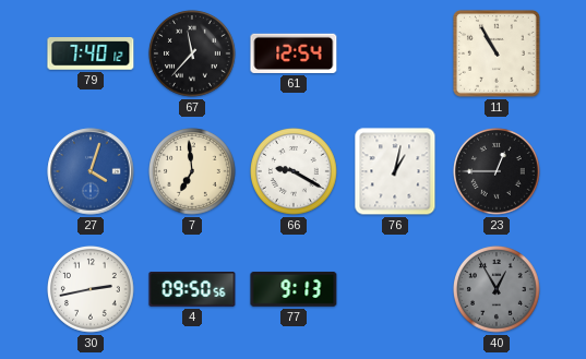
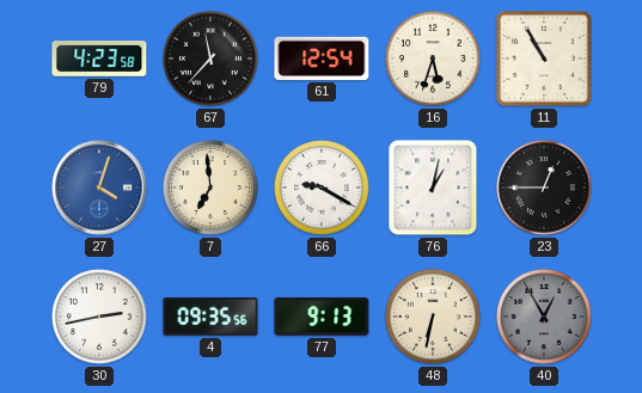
79: 7:40 -> 4:23 (99, 60)
16: none -> 5:33 (434, 60)
4: 09:50 -> 09:35 (210, 318)
48: none -> 6:32 (434, 318)
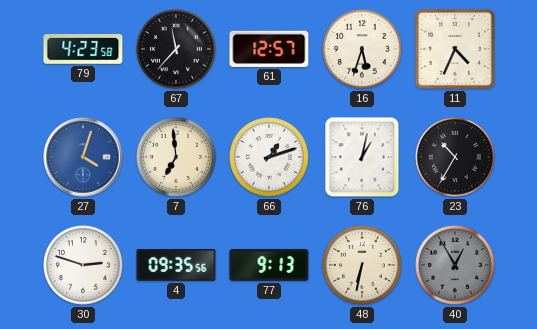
61: 12:54 -> 12:57 (269, 49)
11: 10:55 -> 4:34 (455, 49)
66: 9:20 -> 1:12 (270, 158)
23: 12:45 -> 10:35 (456, 158)
30: 2:43 -> 2:48 (84, 266)
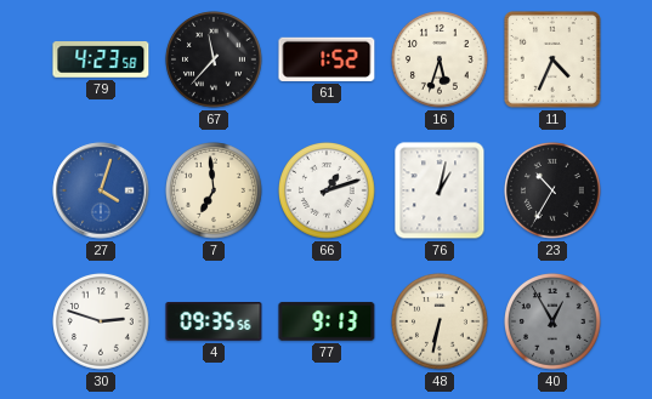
61: 12:57 -> 1:52 (327, 59)
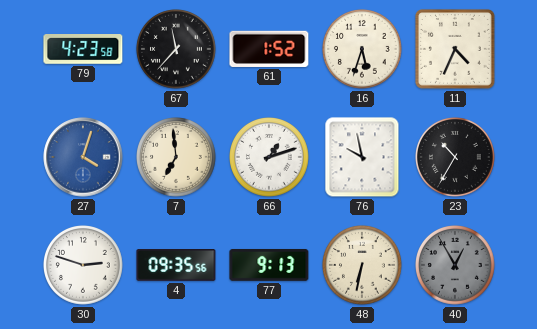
76: 1:02 -> 9:58 (362, 157)
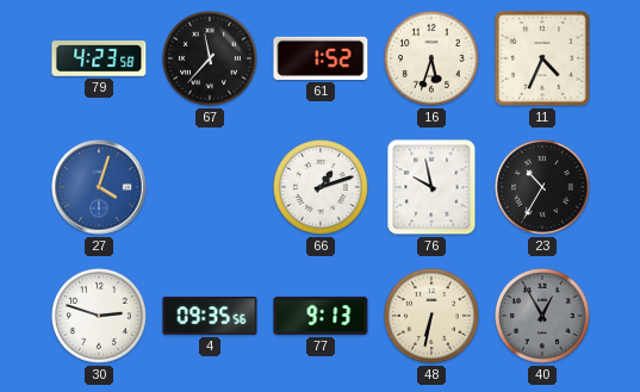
7: 6:59 -> none (177, 158)
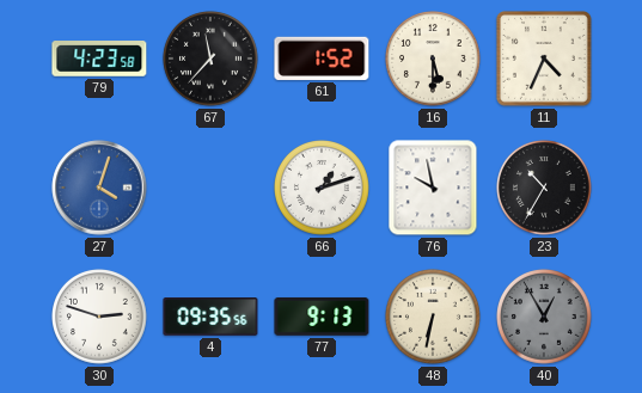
16: 5:33 -> 5:30 (434, 60)
